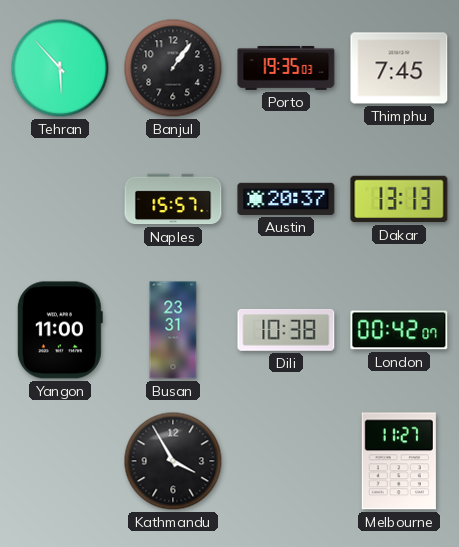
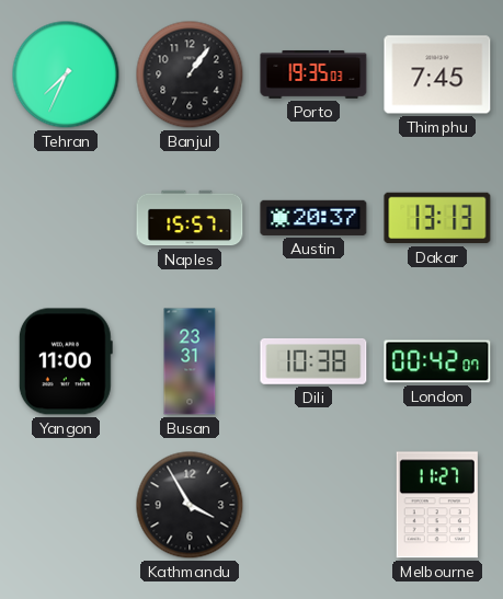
Tehran: 5:53 -> 7:34 (66, 74)
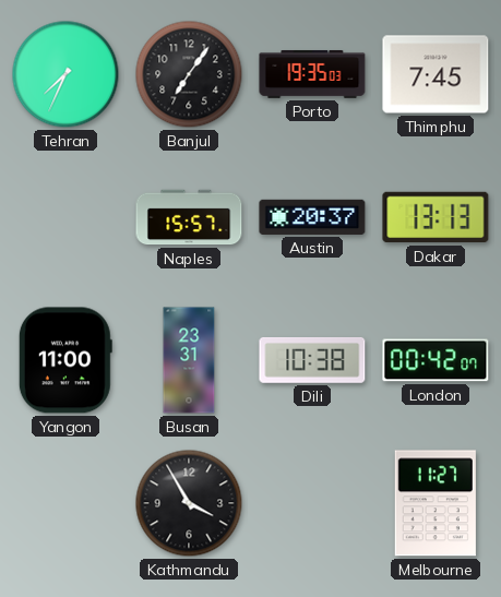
Banjul: 1:06 -> 7:06 (189, 74)
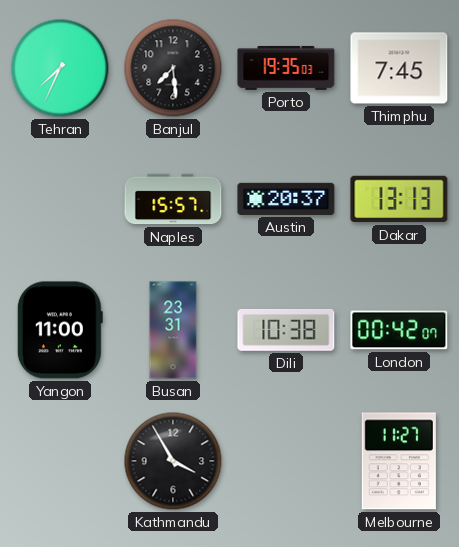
Banjul: 7:06 -> 7:29 (173, 68)
